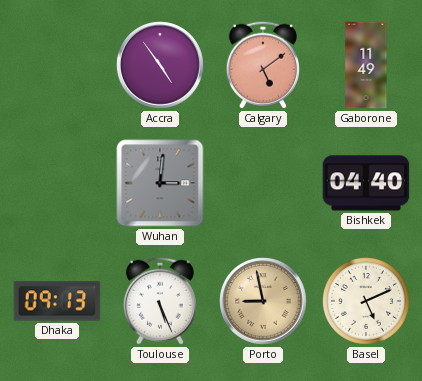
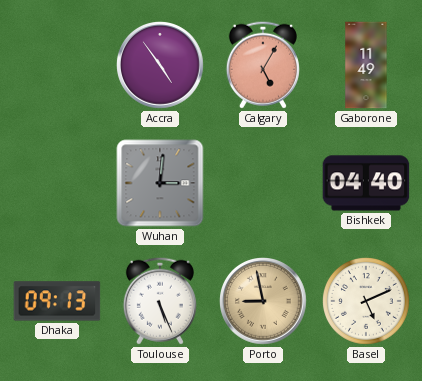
Calgary: 5:09 -> 5:05 (263, 65)
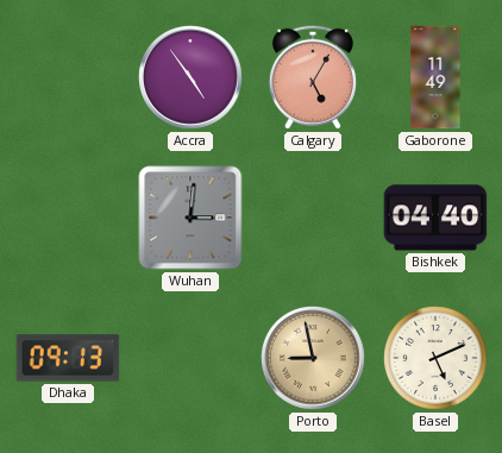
Toulouse: 5:26 -> none (160, 301)
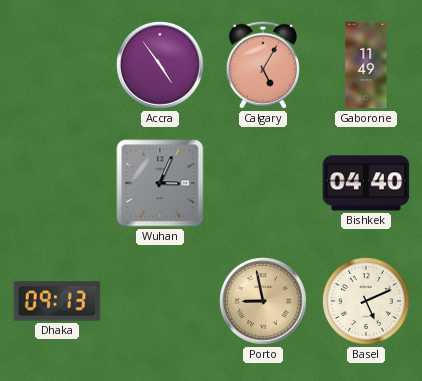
Wuhan: 3:01 -> 3:04 (160, 183)
